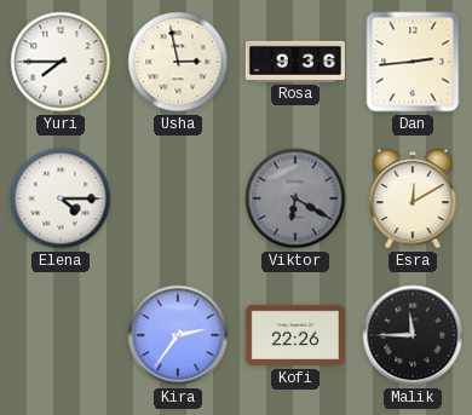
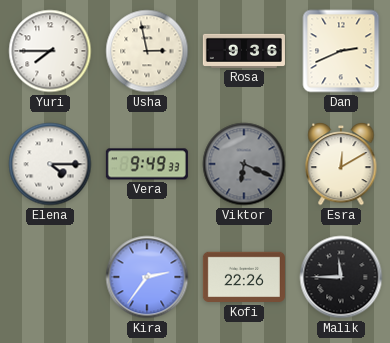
Dan: 2:44 -> 2:41 (341, 51)
Vera: none -> 9:49 (147, 164)
Viktor: 6:20 -> 6:19 (244, 164)
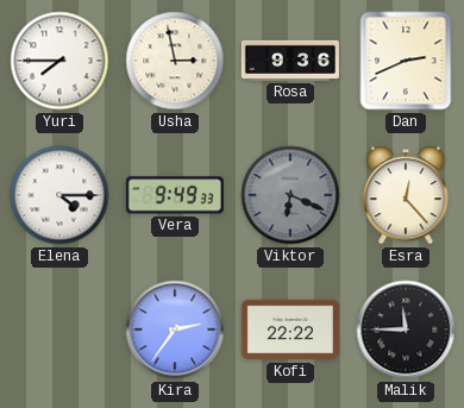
Esra: 12:10 -> 12:23 (406, 195)
Kofi: 22:26 -> 22:22 (290, 329)
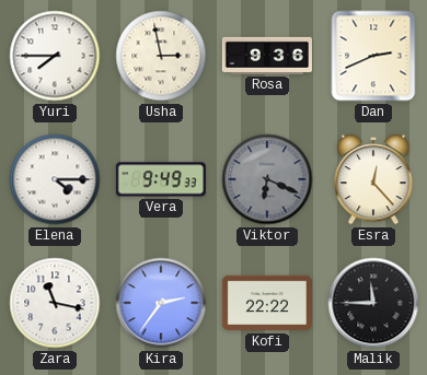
Zara: none -> 11:17 (55, 303)
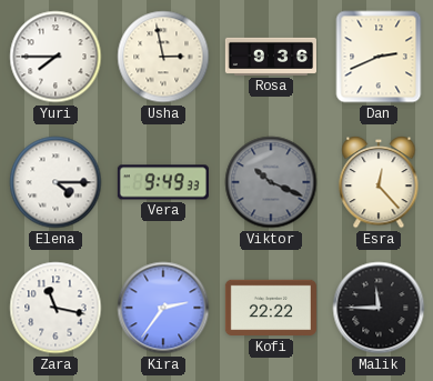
Viktor: 6:19 -> 10:19 (271, 182)
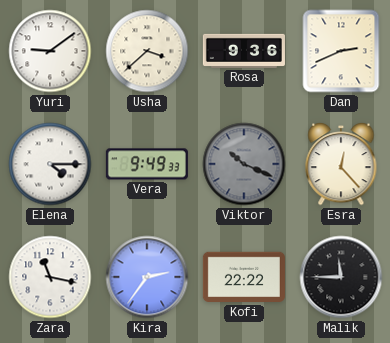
Yuri: 7:45 -> 9:09 (50, 51)
Usha: 2:58 -> 3:38 (147, 51)
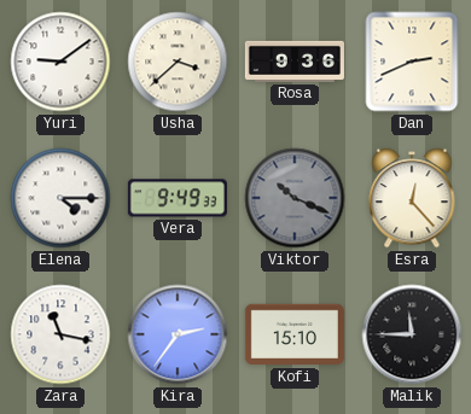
Kofi: 22:22 -> 15:10 (295, 334)
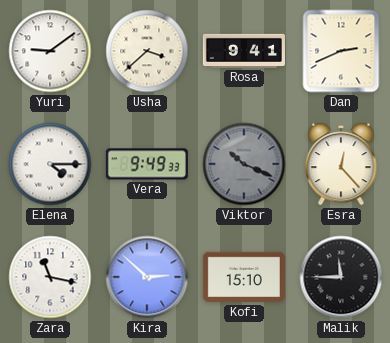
Rosa: 9:36 -> 9:41 (244, 51)
Kira: 2:36 -> 2:52 (147, 277)
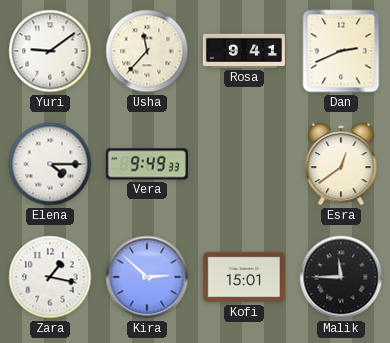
Usha: 3:38 -> 11:37 (147, 51)
Viktor: 10:19 -> none (244, 164)
Esra: 12:23 -> 12:39 (341, 164)
Zara: 11:17 -> 1:17 (50, 277)
Kofi: 15:10 -> 15:01 (244, 277)
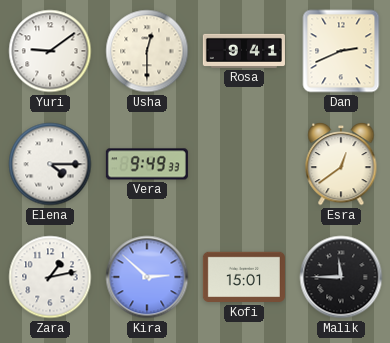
Usha: 11:37 -> 12:30 (147, 51)
Zara: 1:17 -> 1:13 (50, 277)
